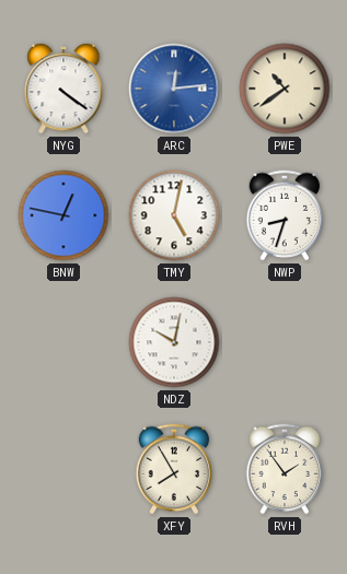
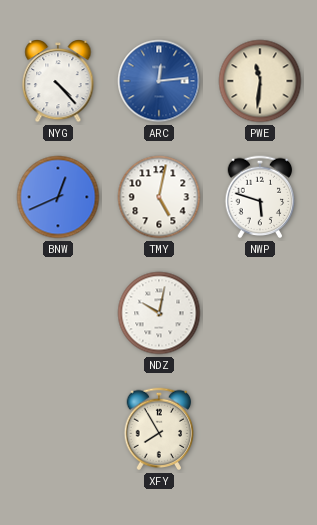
NYG: 4:21 -> 4:23 (58, 82)
PWE: 10:39 -> 11:31 (260, 81)
BNW: 12:47 -> 12:41 (58, 197)
NWP: 8:33 -> 5:48 (260, 197)
RVH: 1:54 -> none (285, 469)
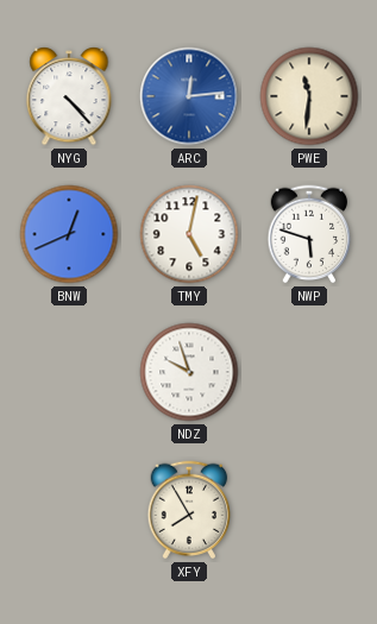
NDZ: 10:02 -> 9:57 (189, 372)
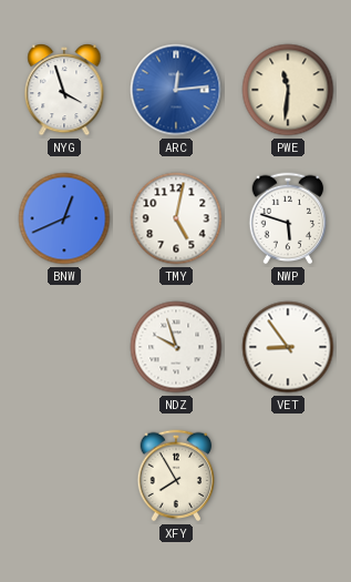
NYG: 4:23 -> 3:57 (64, 91)
VET: none -> 8:54 (288, 347)
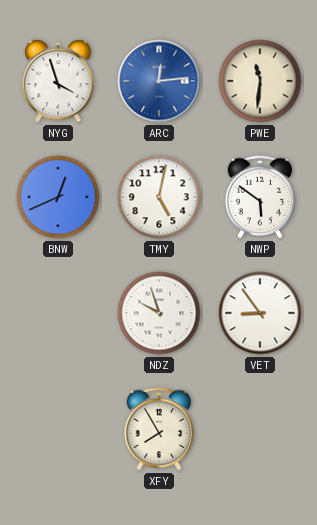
NWP: 5:48 -> 5:51 (260, 197)
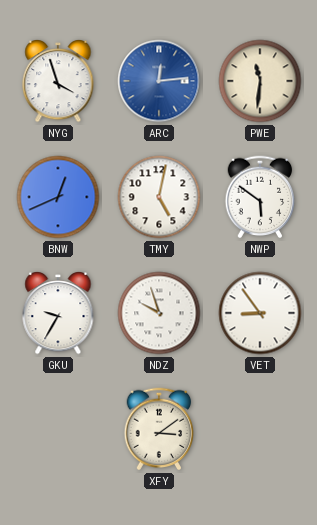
GKU: none -> 9:35 (58, 314)
XFY: 7:55 -> 3:09 (159, 429)
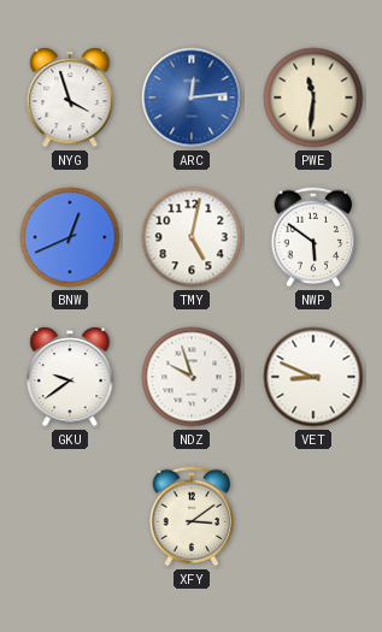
GKU: 9:35 -> 9:39 (70, 378)
VET: 8:54 -> 8:49 (313, 377)
